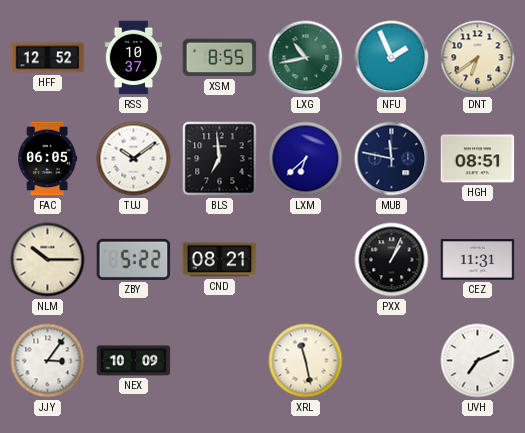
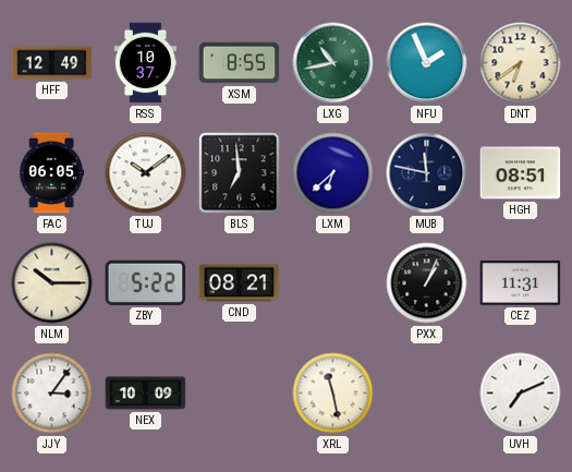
HFF: 12:52 -> 12:49 (52, 63)
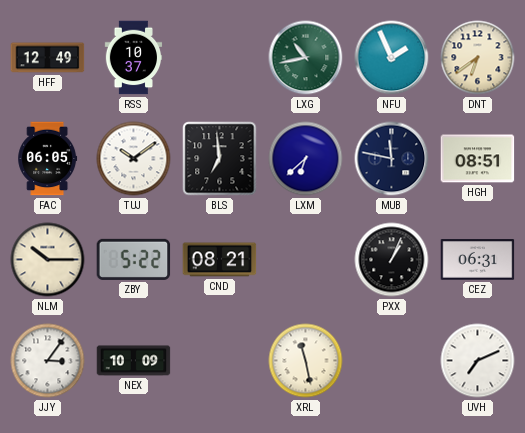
XSM: 8:55 -> none (240, 63)
CEZ: 11:31 -> 06:31 (478, 260)
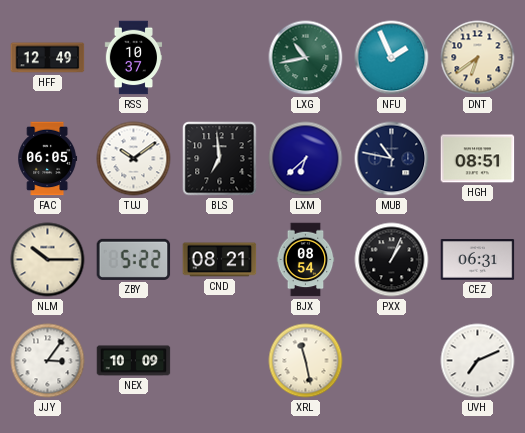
MUB: 11:47 -> 10:47 (392, 159)
BJX: none -> 08:54 (306, 260)
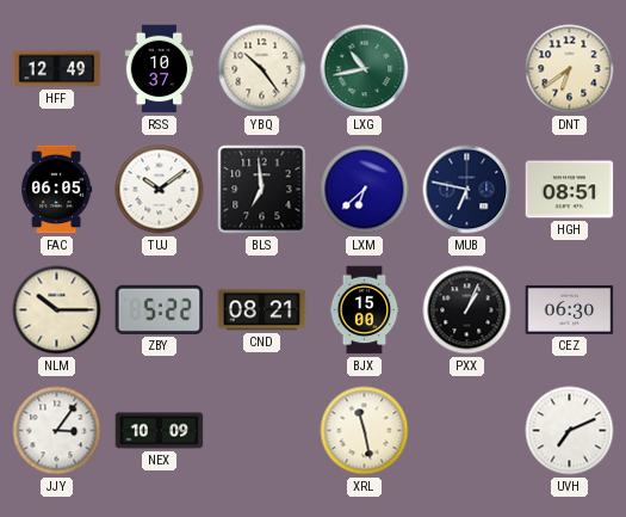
YBQ: none -> 10:24 (262, 69)
NFU: 1:56 -> none (392, 58)
MUB: 10:47 -> 6:47 (467, 190)
BJX: 08:54 -> 15:00 (365, 310)
CEZ: 06:31 -> 06:30 (570, 310)
